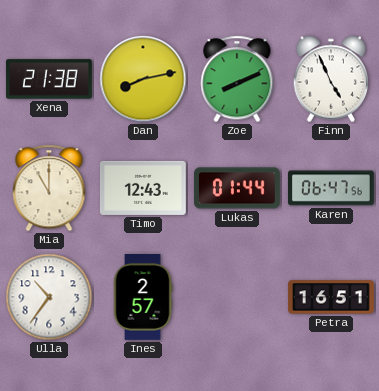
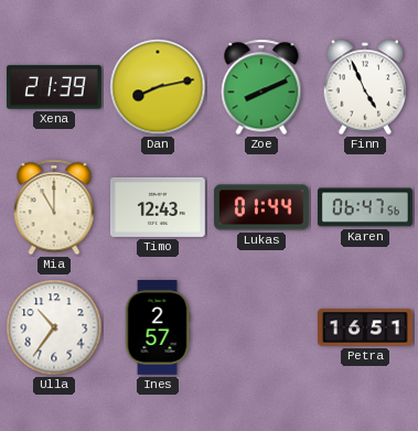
Xena: 21:38 -> 21:39 (54, 87)
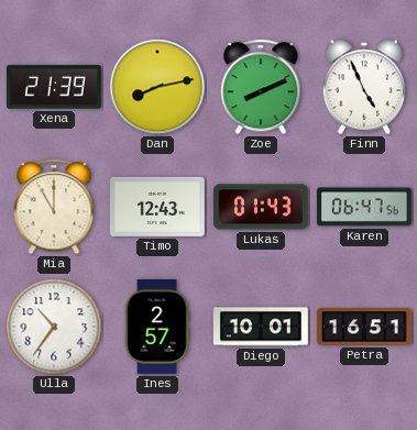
Lukas: 01:44 -> 01:43 (261, 207)
Diego: none -> 10:01 (261, 327)
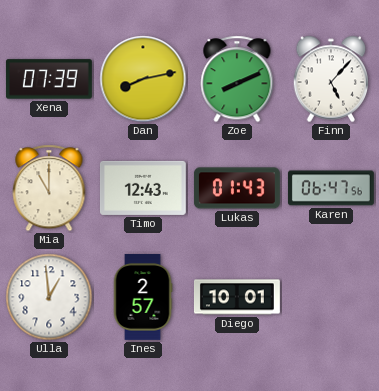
Xena: 21:39 -> 07:39 (49, 79)
Finn: 4:56 -> 5:07 (331, 79)
Ulla: 10:36 -> 12:59 (49, 297)
Petra: 16:51 -> none (364, 327)
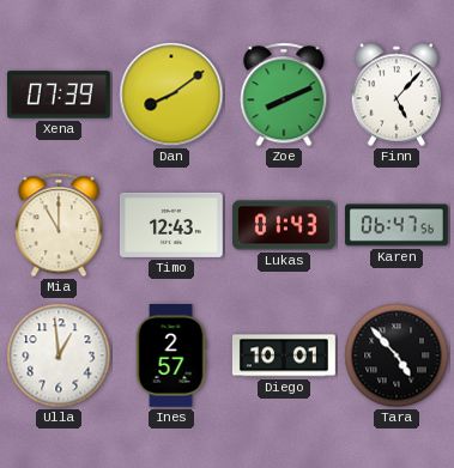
Dan: 8:13 -> 8:09 (171, 95)
Tara: none -> 4:53 (397, 355)
